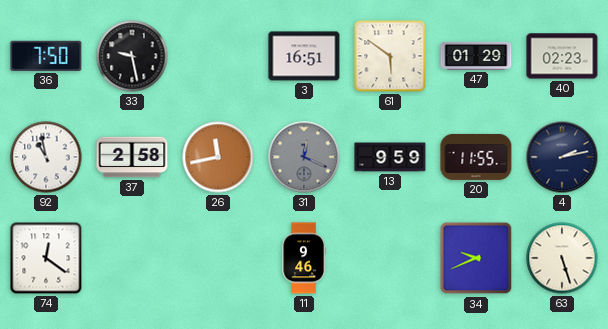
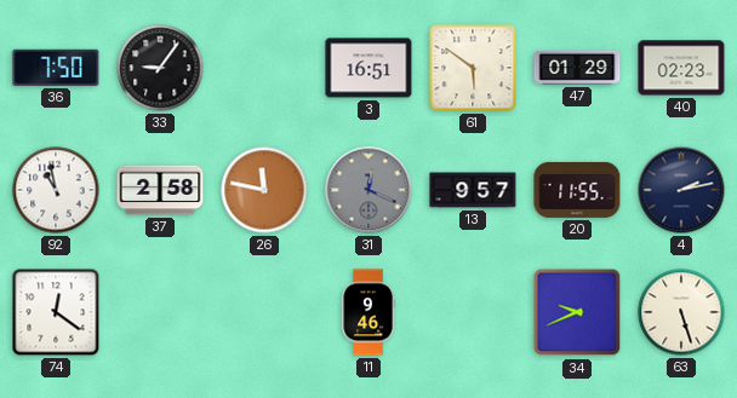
33: 9:28 -> 9:06 (160, 68)
26: 11:43 -> 11:47 (264, 190)
13: 9:59 -> 9:57 (473, 190)
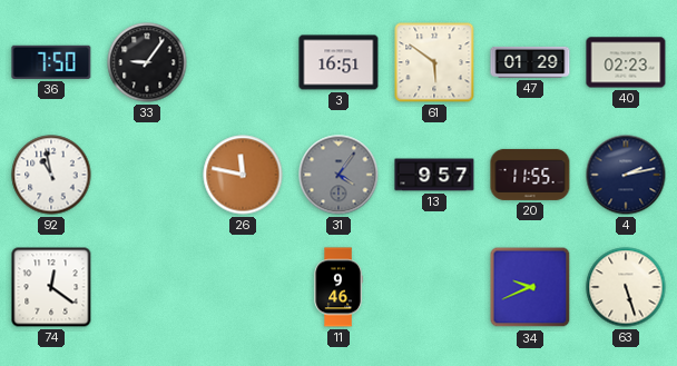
37: 2:58 -> none (160, 190)
31: 12:19 -> 4:06 (338, 175)
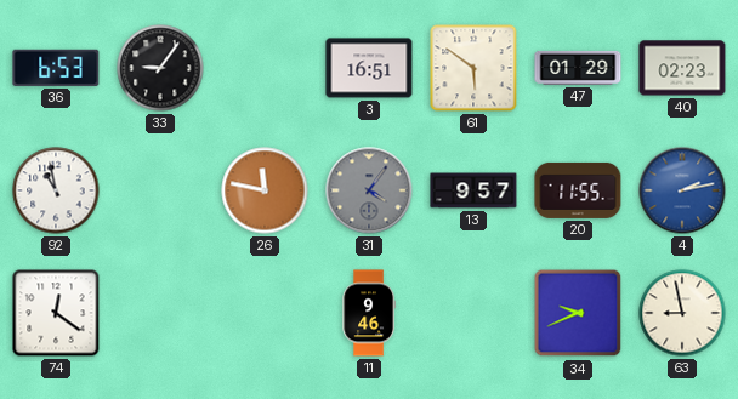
36: 7:50 -> 6:53 (56, 68)
4 dial: navy -> blue (682, 190)
63: 5:27 -> 8:58 (682, 313)
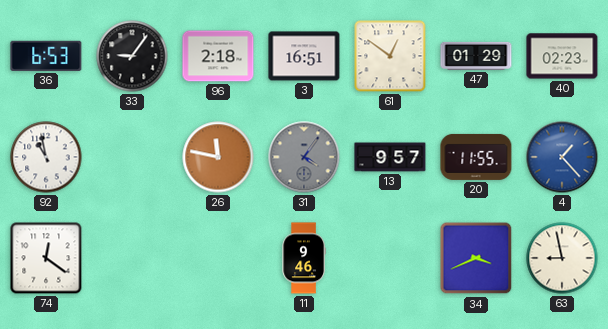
96: none -> 2:18 (218, 56)
61: 5:51 -> 12:51 (390, 56)
4: 2:13 -> 1:23 (562, 157)
34: 9:41 -> 3:41 (476, 258)
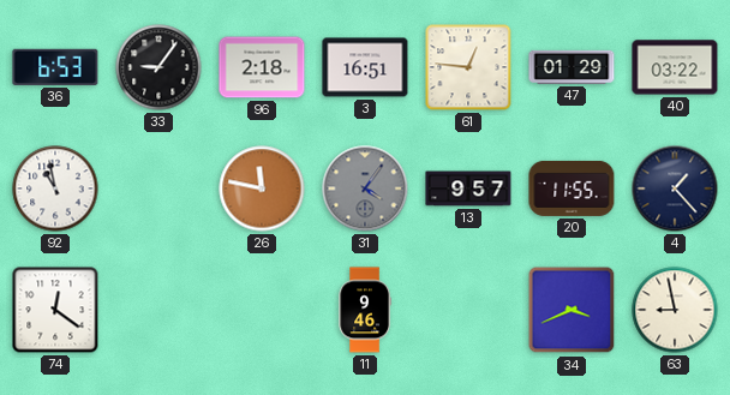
61: 12:51 -> 12:46 (468, 67)
40: 02:23 -> 03:22 (675, 67)
4 dial: blue -> navy (675, 188)
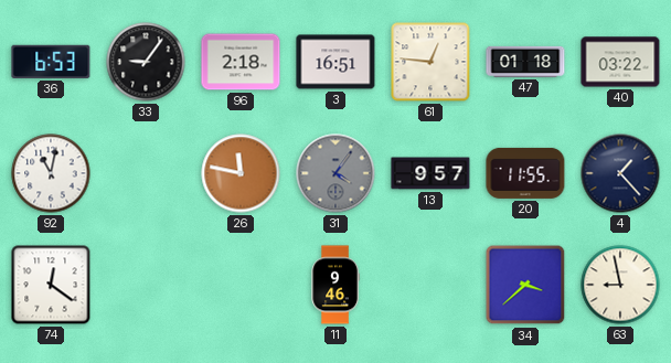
47: 01:29 -> 01:18 (525, 62)
92: 10:58 -> 11:02 (51, 173)
34: 3:41 -> 3:38 (525, 285)
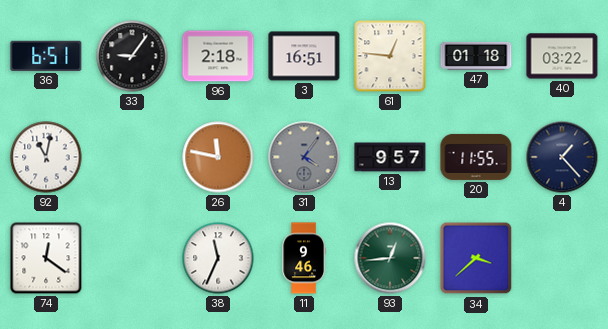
36: 6:53 -> 6:51 (46, 56)
38: none -> 11:34 (218, 258)
93: none -> 12:44 (390, 258)
63: 8:58 -> none (620, 285)
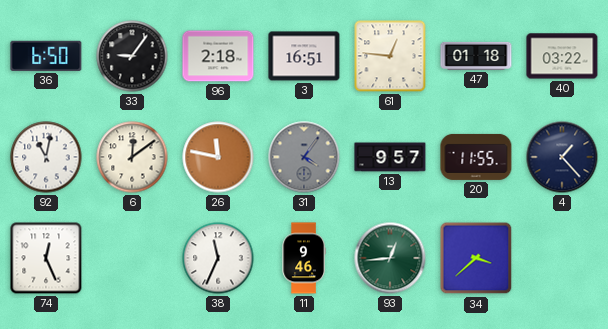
36: 6:51 -> 6:50 (46, 56)
6: none -> 12:09 (132, 157)
74: 12:21 -> 12:26 (46, 258)
